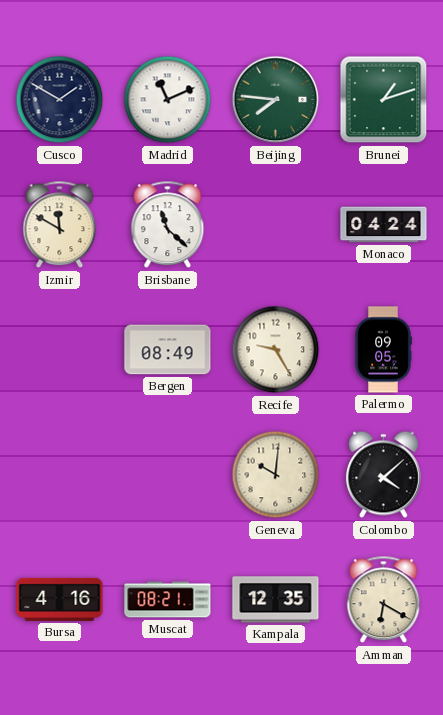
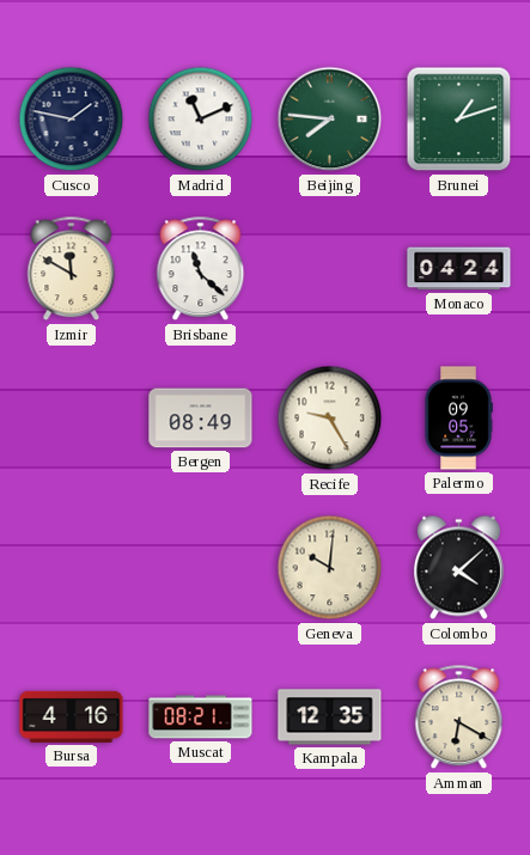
Cusco: 1:50 -> 1:47 (72, 120)
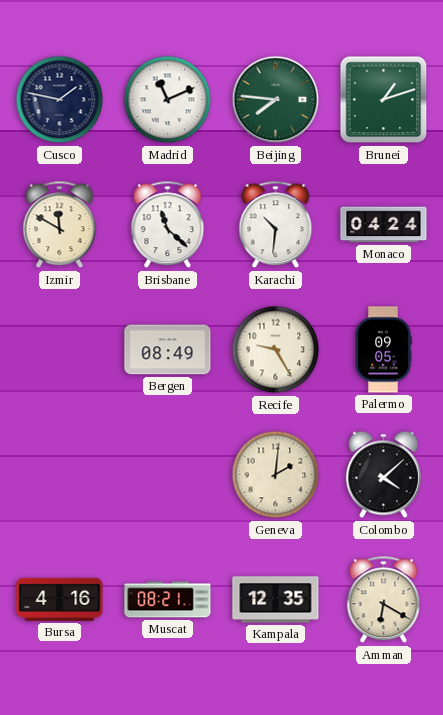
Karachi: none -> 10:31 (276, 225)
Geneva: 10:01 -> 2:01 (276, 475)
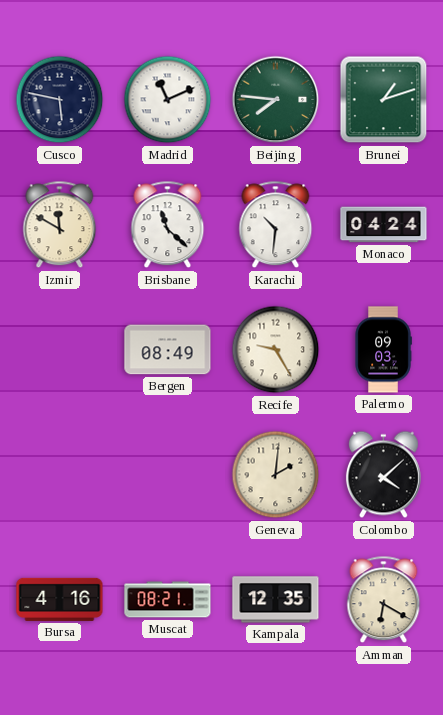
Cusco: 1:47 -> 5:47 (60, 100)
Palermo: 09:05 -> 09:03 (383, 350)
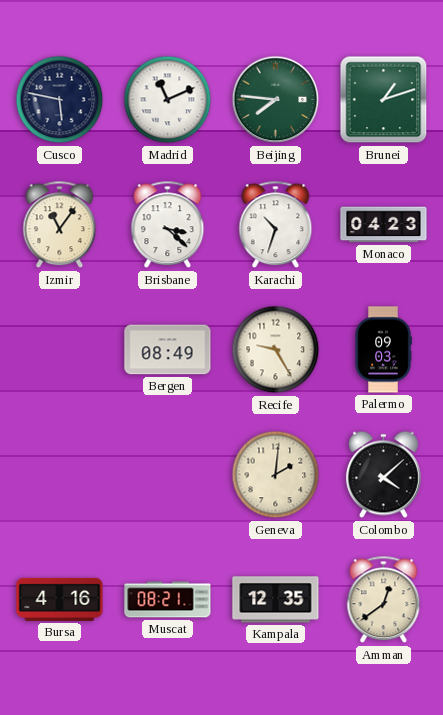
Izmir: 11:50 -> 11:06 (60, 225)
Brisbane: 11:22 -> 3:22 (168, 225)
Karachi: 10:31 -> 10:33 (276, 225)
Monaco: 04:24 -> 04:23 (384, 225)
Amman: 6:20 -> 12:39 (384, 600)
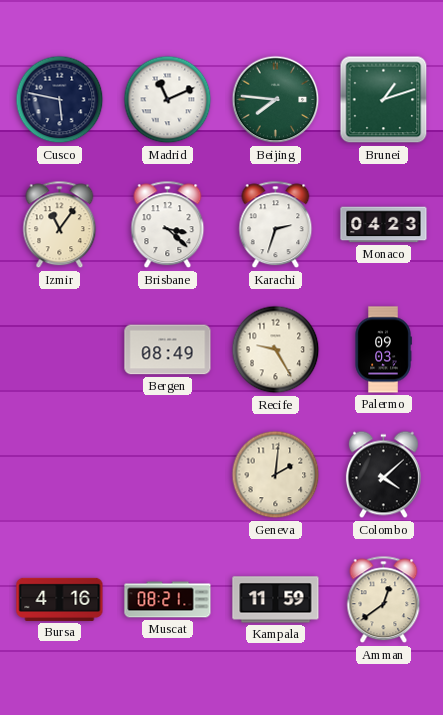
Karachi: 10:33 -> 2:33 (276, 225)
Kampala: 12:35 -> 11:59 (276, 600)
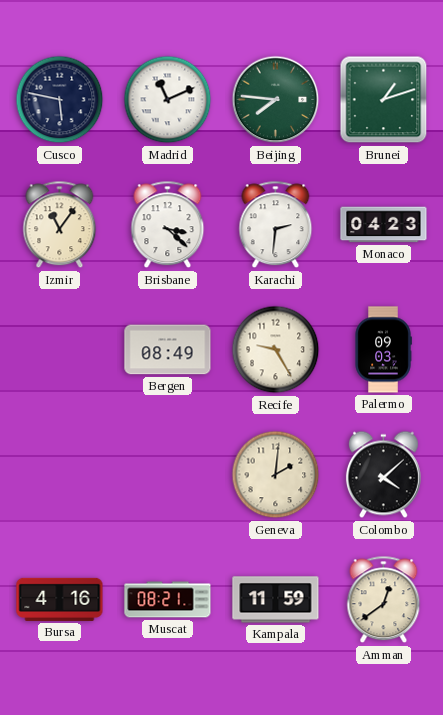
Karachi: 2:33 -> 2:31 (276, 225)
